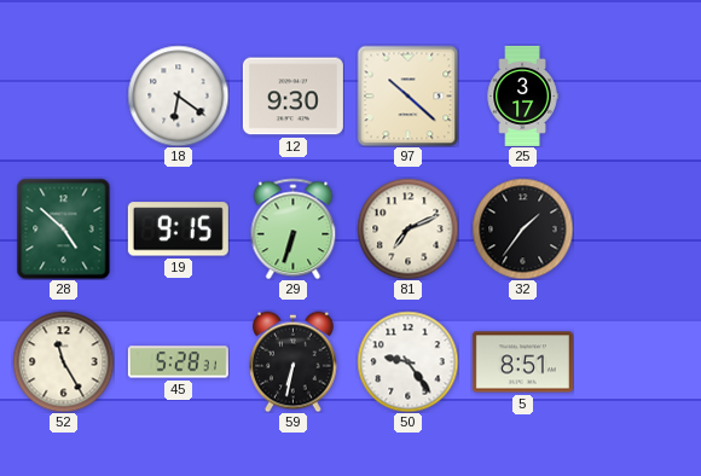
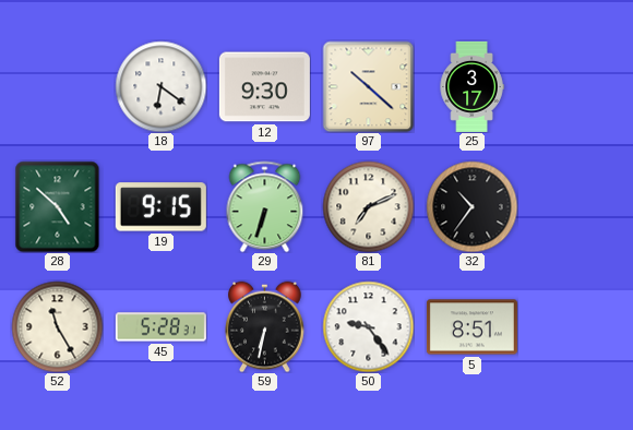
32: 1:36 -> 10:36 (471, 206)
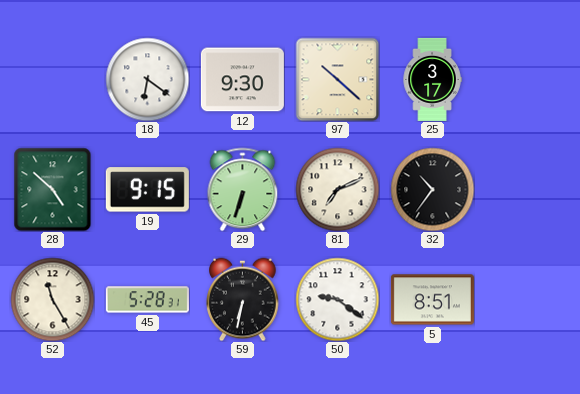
50: 9:24 -> 9:21 (337, 299)
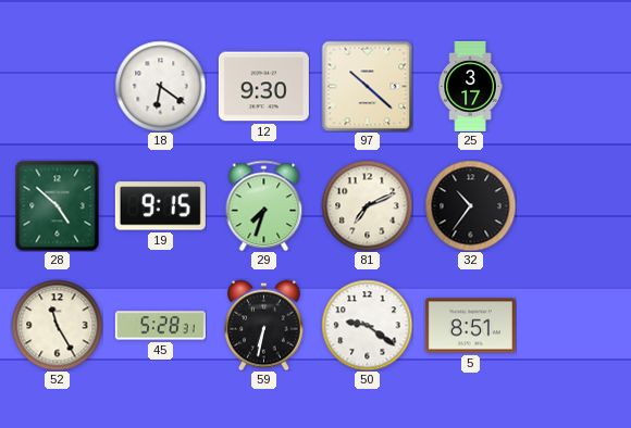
29: 6:33 -> 7:33 (264, 205)
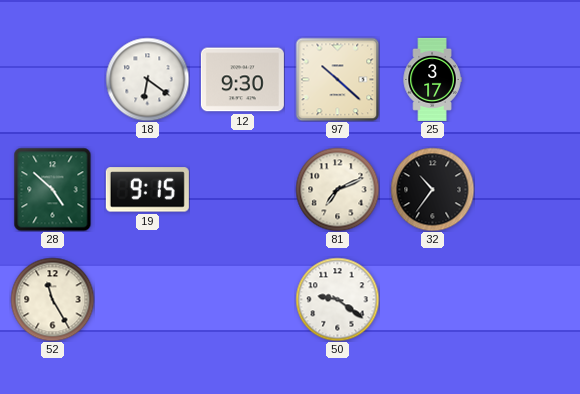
29: 7:33 -> none (264, 205)
45: 5:28 -> none (160, 326)
59: 6:32 -> none (264, 325)
5: 8:51 -> none (470, 326)
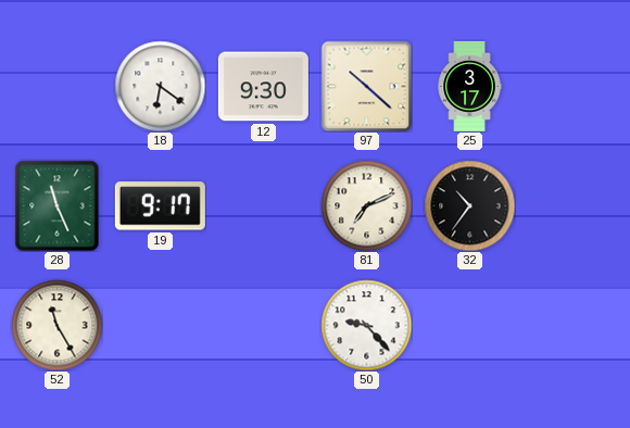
28: 4:52 -> 11:26 (58, 205)
19: 9:15 -> 9:17 (160, 206)
50: 9:21 -> 9:23 (366, 325)
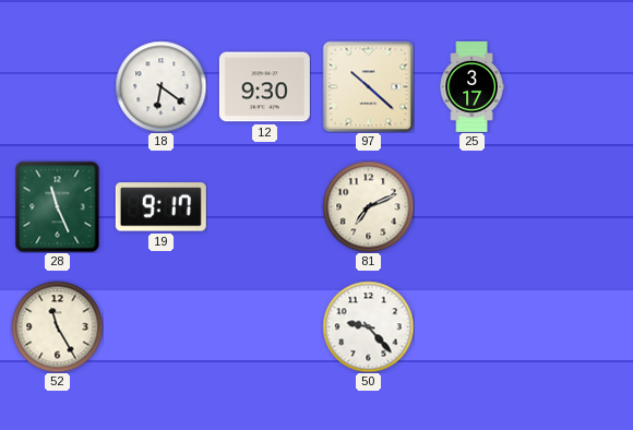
32: 10:36 -> none (469, 205)
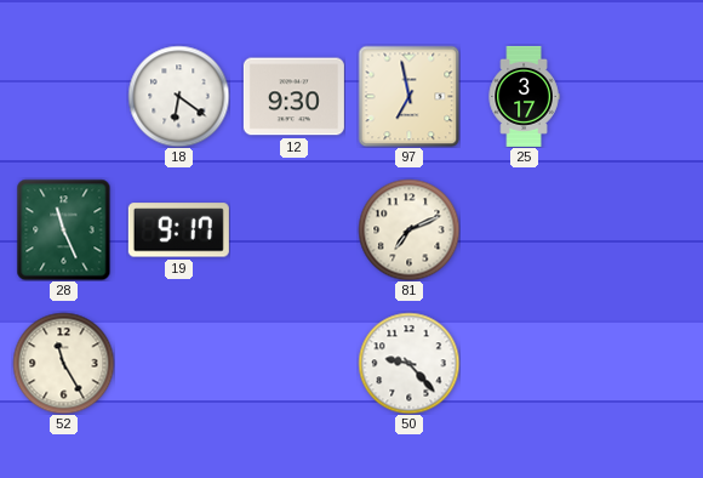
97: 10:22 -> 6:58 (408, 96)
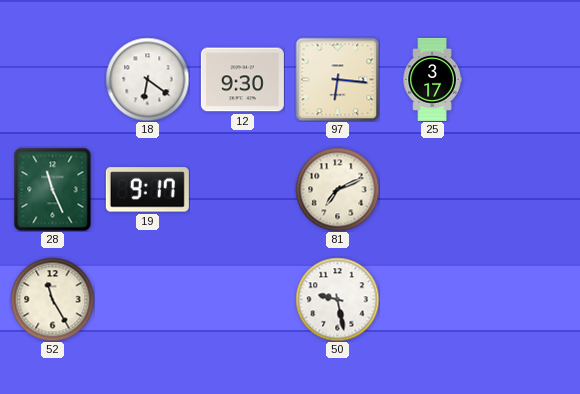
97: 6:58 -> 6:16 (337, 79)
50: 9:23 -> 9:28 (337, 299)
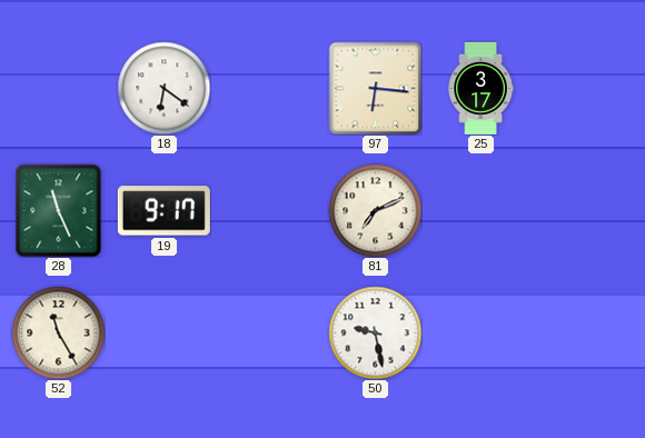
12: 9:30 -> none (242, 80)
